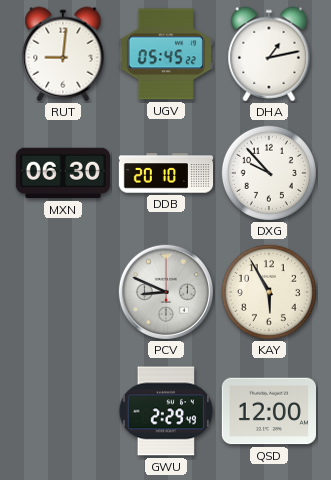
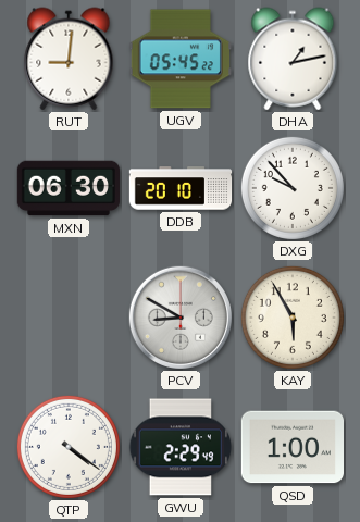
PCV: 8:49 -> 8:50 (181, 318)
QTP: none -> 4:21 (69, 447)
QSD: 12:00 -> 1:00 (291, 447)
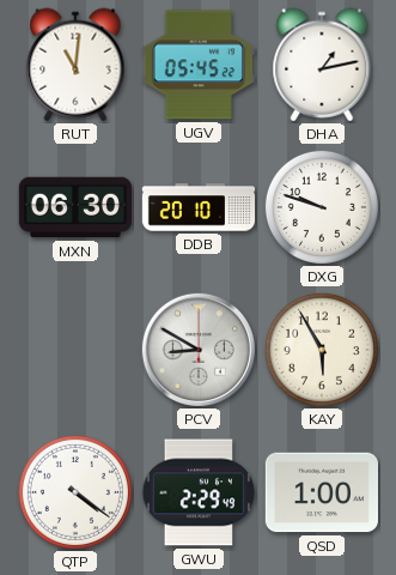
RUT: 9:01 -> 11:01 (75, 65)
DXG: 9:53 -> 9:48 (322, 207)
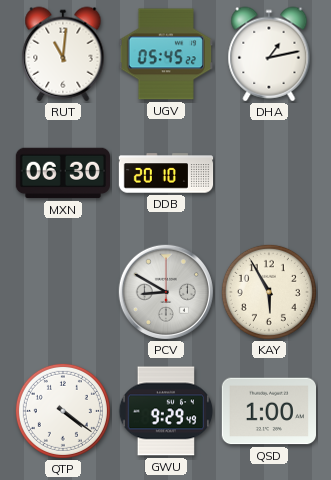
DXG: 9:48 -> none (322, 207)
GWU: 2:29 -> 9:29 (166, 411)
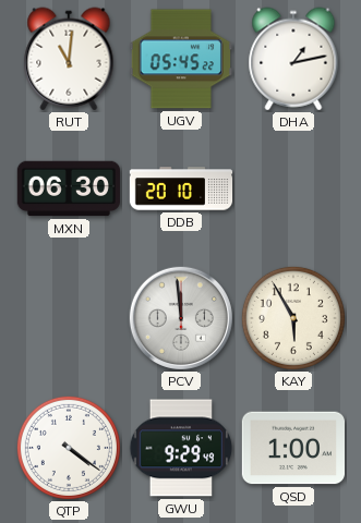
PCV: 8:50 -> 11:59 (181, 318)
